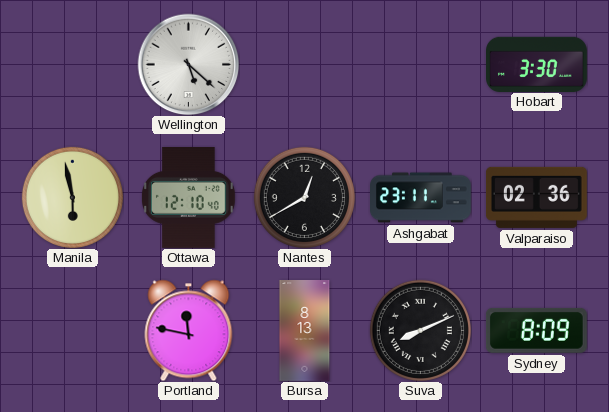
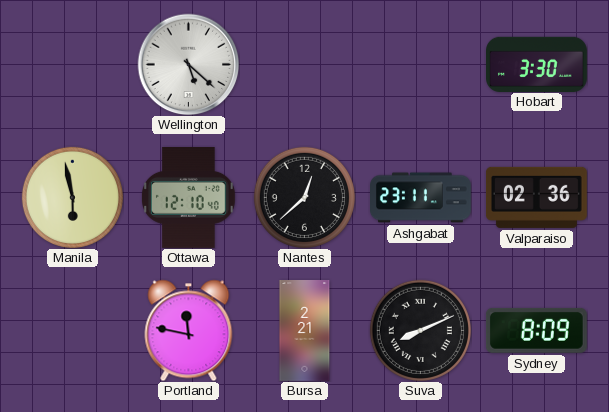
Nantes: 12:40 -> 12:38 (304, 197)
Bursa: 8:13 -> 2:21 (305, 331)
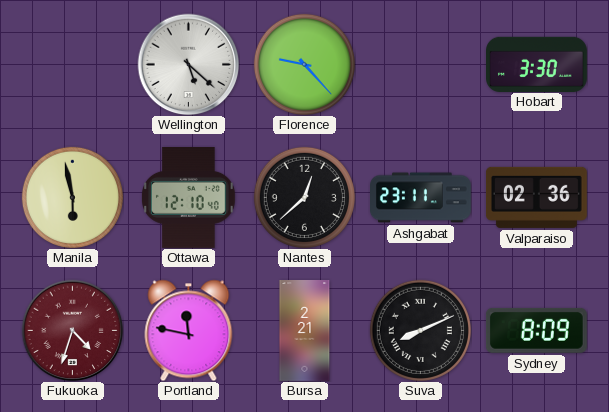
Florence: none -> 9:23 (304, 64)
Fukuoka: none -> 4:33 (72, 330)
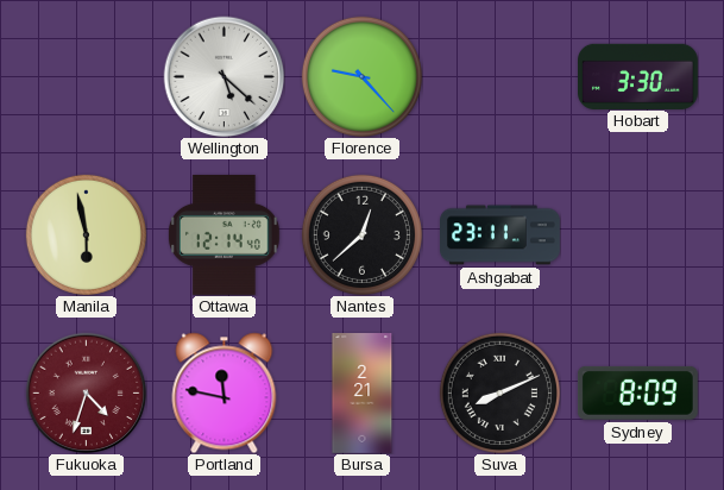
Ottawa: 12:10 -> 12:14 (225, 234)
Valparaiso: 02:36 -> none (536, 197)
